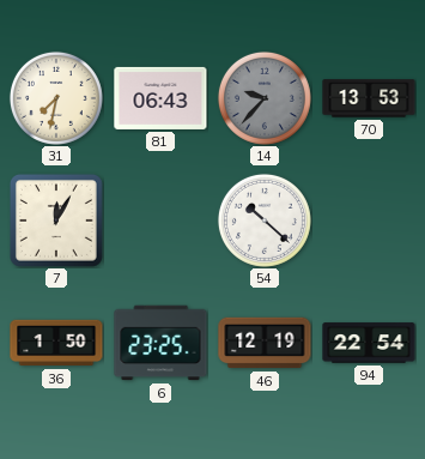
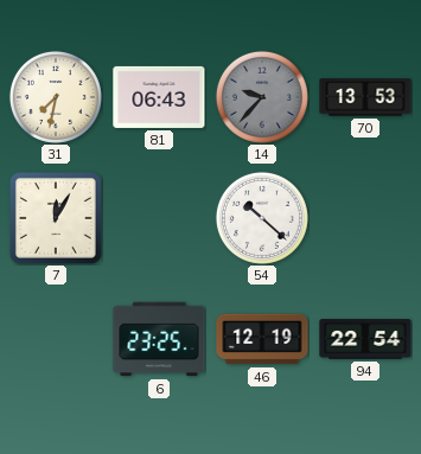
36: 1:50 -> none (56, 343)
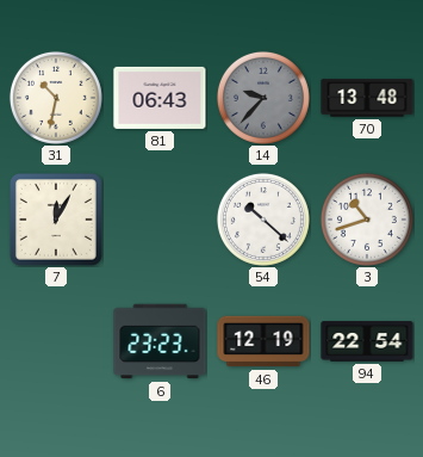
31: 7:32 -> 10:32 (56, 98)
70: 13:53 -> 13:48 (367, 98)
3: none -> 10:42 (367, 220)
6: 23:25 -> 23:23 (160, 341)
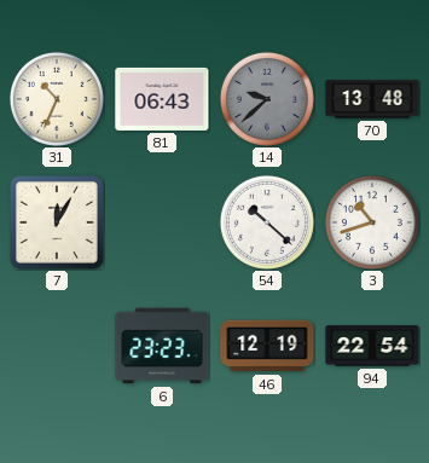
31: 10:32 -> 10:34 (57, 99)
14: 9:37 -> 9:38 (267, 99)
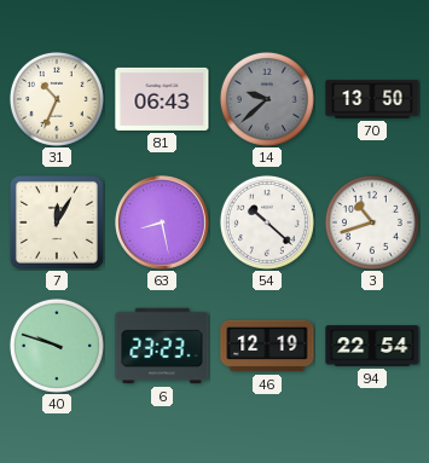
70: 13:48 -> 13:50 (372, 99)
63: none -> 8:28 (162, 222)
40: none -> 9:48 (57, 346)
